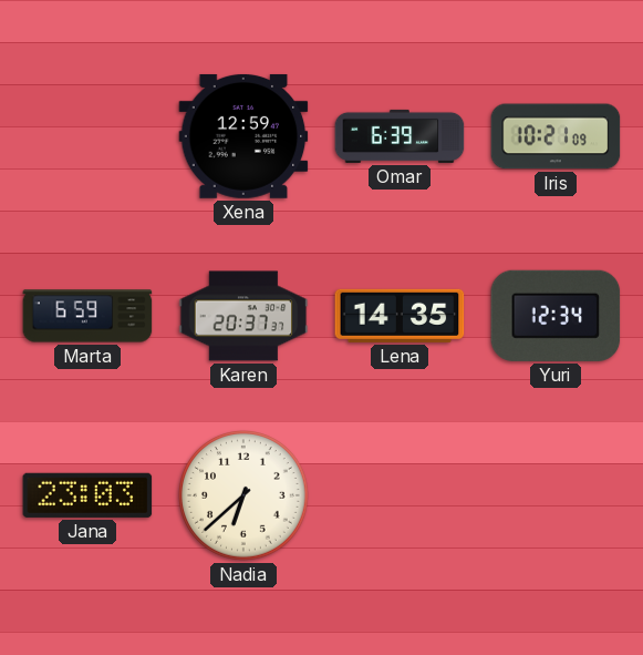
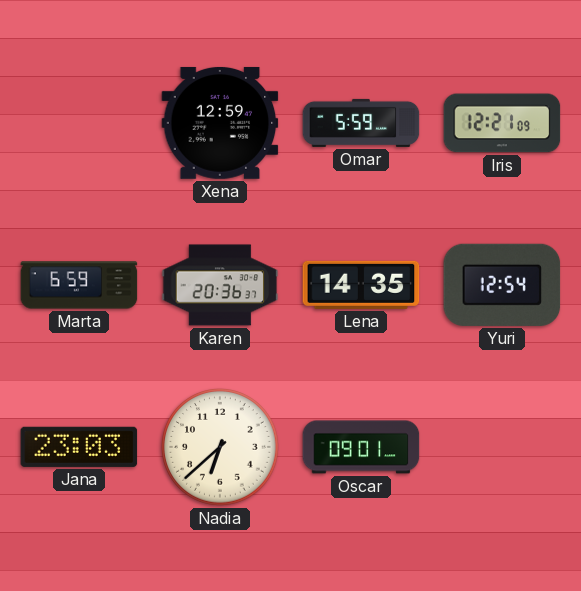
Omar: 6:39 -> 5:59 (361, 123)
Iris: 10:21 -> 12:21 (502, 123)
Karen: 20:37 -> 20:36 (220, 285)
Yuri: 12:34 -> 12:54 (502, 285)
Oscar: none -> 09:01 (361, 447)
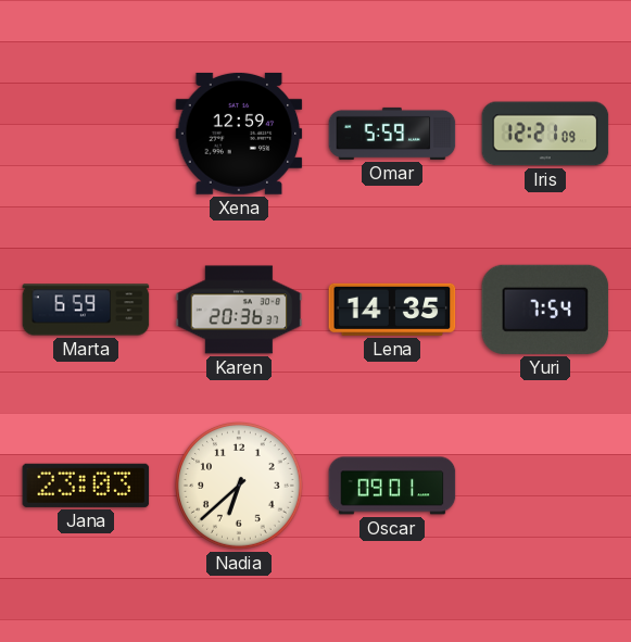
Yuri: 12:54 -> 7:54 (545, 310)
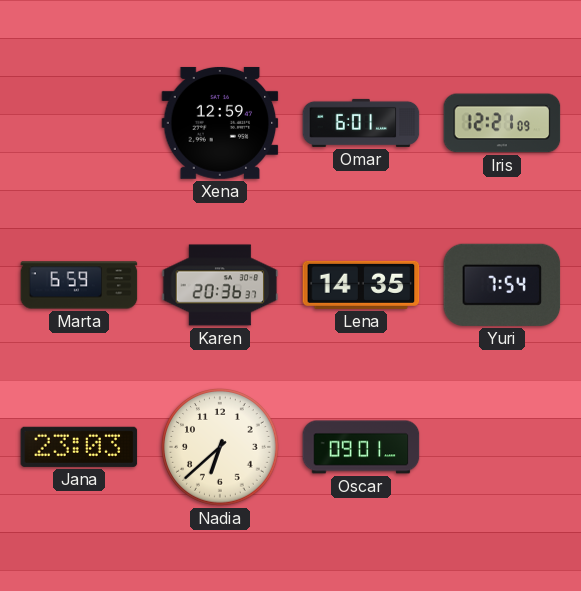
Omar: 5:59 -> 6:01 (361, 123)
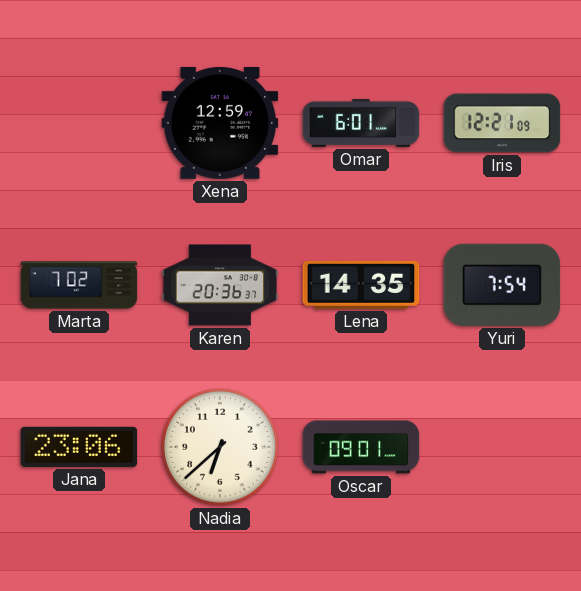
Marta: 6:59 -> 7:02 (79, 285)
Jana: 23:03 -> 23:06 (79, 447)
